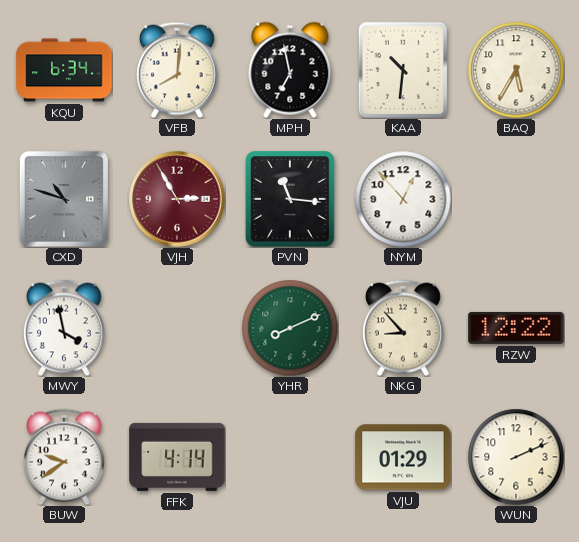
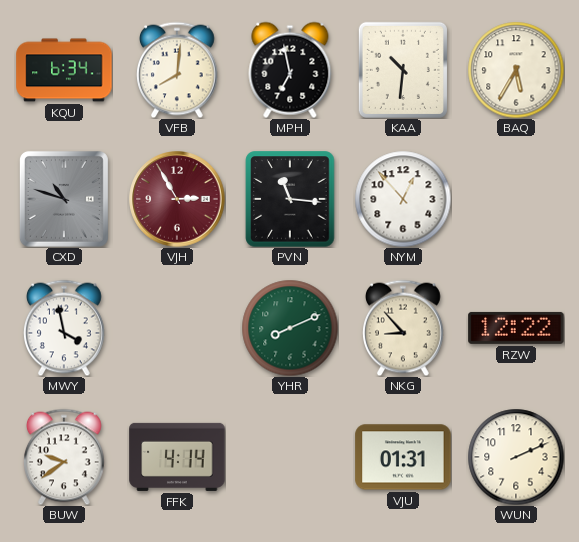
VJU: 01:29 -> 01:31 (403, 457)
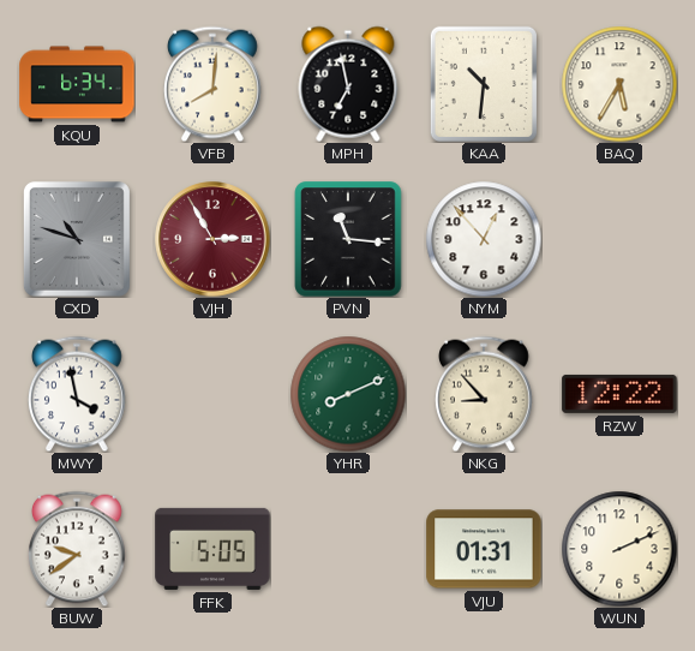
FFK: 4:14 -> 5:05 (212, 549)
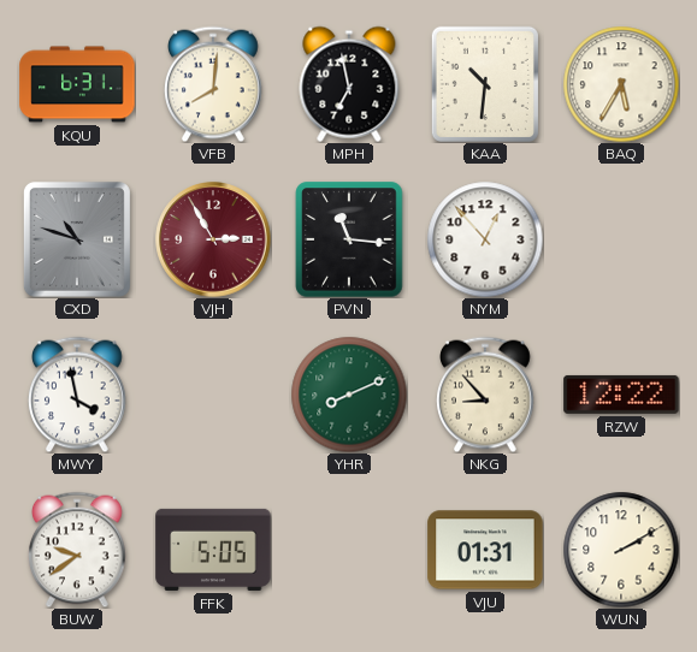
KQU: 6:34 -> 6:31 (77, 84)
WUN: 2:11 -> 2:10 (621, 550)
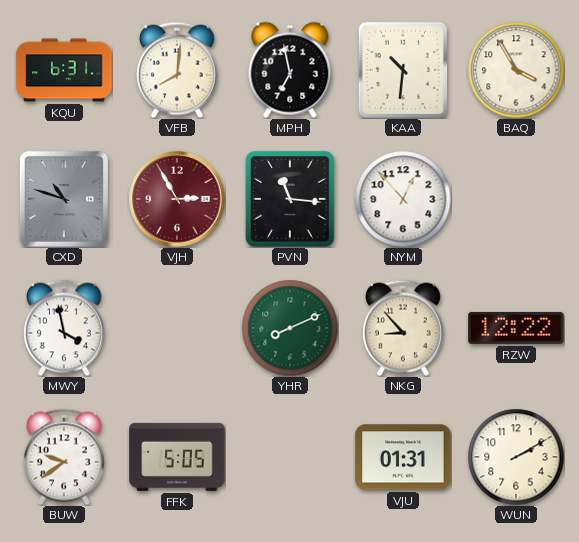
BAQ: 5:35 -> 3:55 (516, 70)
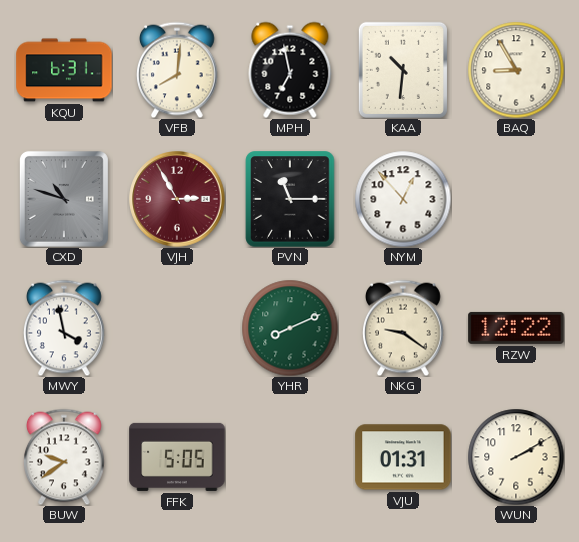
BAQ: 3:55 -> 8:55 (516, 70)
PVN: 11:16 -> 11:15 (290, 199)
NKG: 8:53 -> 9:21 (404, 328)
